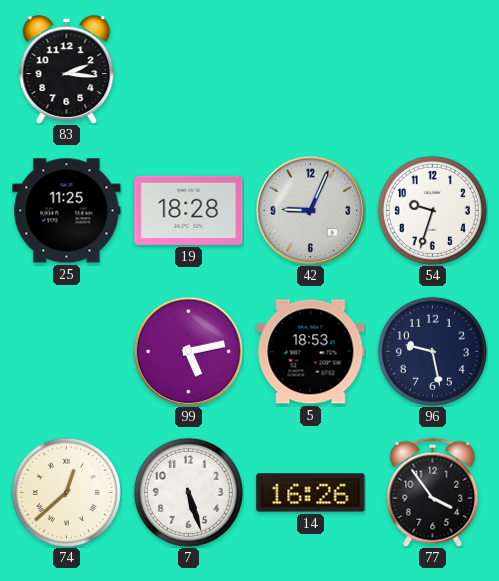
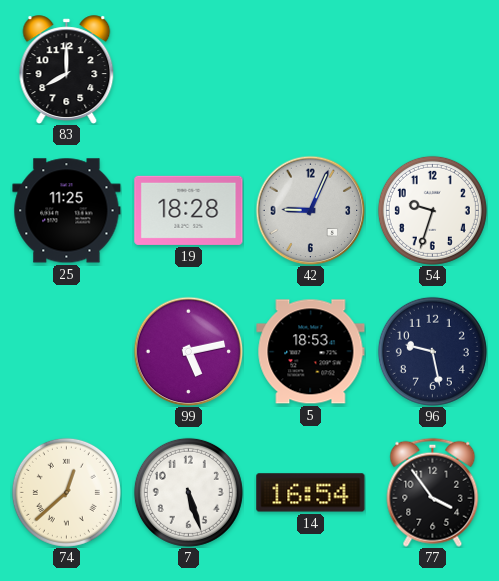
83: 2:16 -> 8:00 (67, 70)
14: 16:26 -> 16:54 (311, 493)
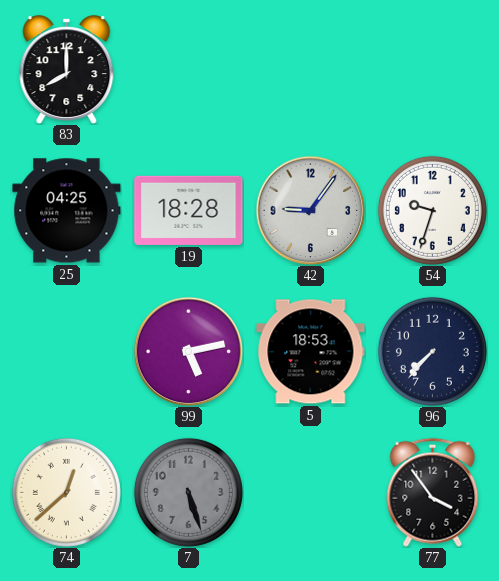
25: 11:25 -> 04:25 (67, 211)
42: 9:04 -> 9:06 (310, 210)
96: 9:28 -> 7:37 (432, 351)
7 dial: white -> grey (188, 492)
14: 16:54 -> none (311, 493)
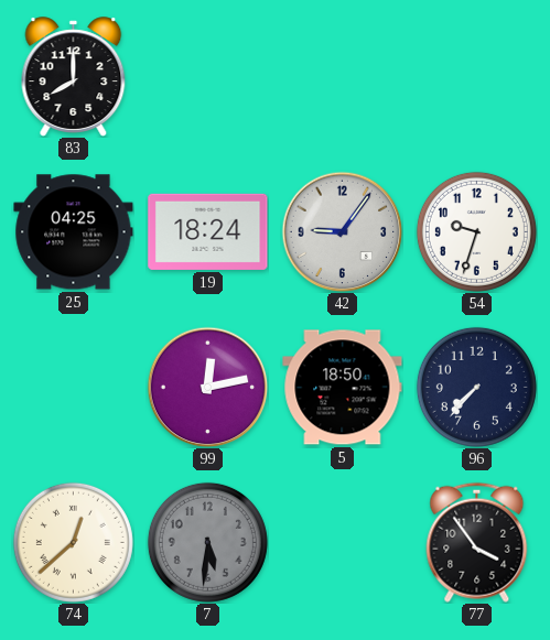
19: 18:28 -> 18:24 (208, 231)
99: 5:13 -> 12:13 (207, 387)
5: 18:53 -> 18:50 (343, 388)
7: 5:27 -> 5:31 (207, 542)
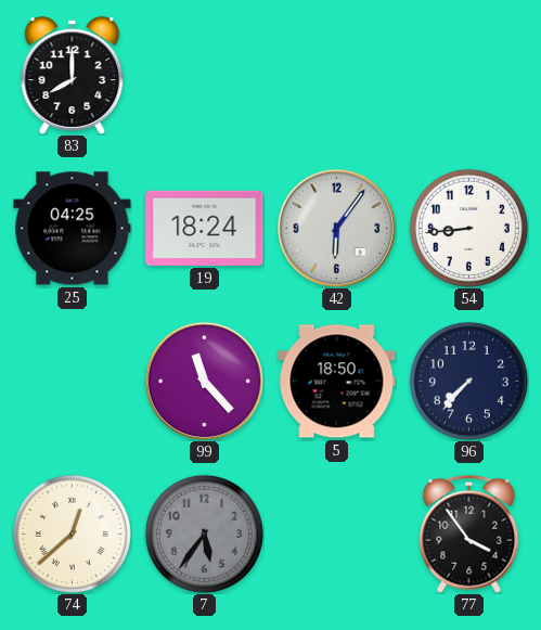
42: 9:06 -> 6:06 (336, 228)
54: 9:33 -> 8:44 (468, 228)
99: 12:13 -> 11:23 (204, 381)
7: 5:31 -> 5:36 (204, 533)
